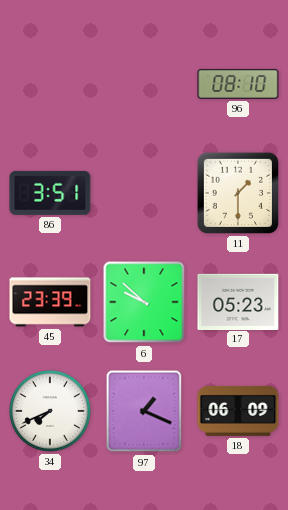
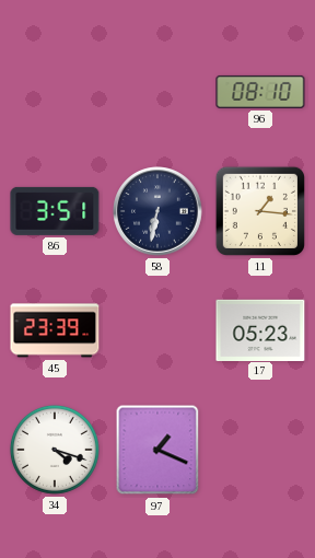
58: none -> 6:32 (157, 211)
11: 1:30 -> 1:16 (260, 211)
6: 9:52 -> none (144, 302)
34: 7:41 -> 4:18 (55, 450)
18: 06:09 -> none (238, 411)
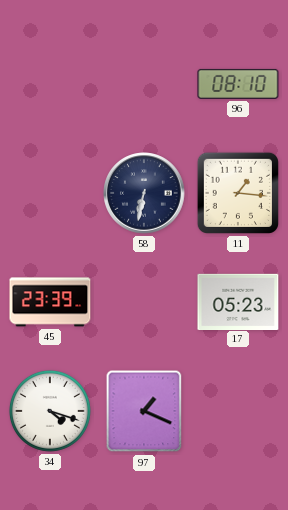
86: 3:51 -> none (55, 211)
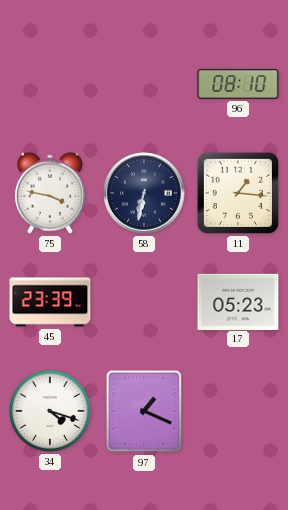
75: none -> 3:47 (50, 193)
